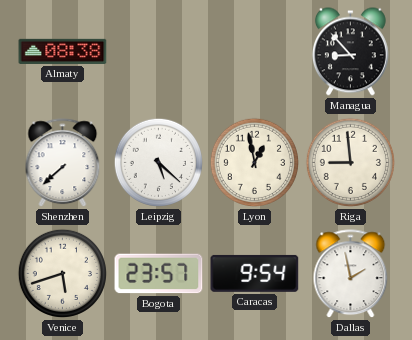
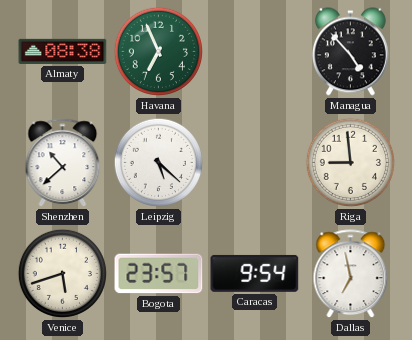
Havana: none -> 6:56 (158, 51)
Managua: 8:53 -> 4:53 (350, 52)
Shenzhen: 7:38 -> 10:38 (63, 163)
Lyon: 12:58 -> none (254, 162)
Dallas: 1:58 -> 6:58 (351, 274)
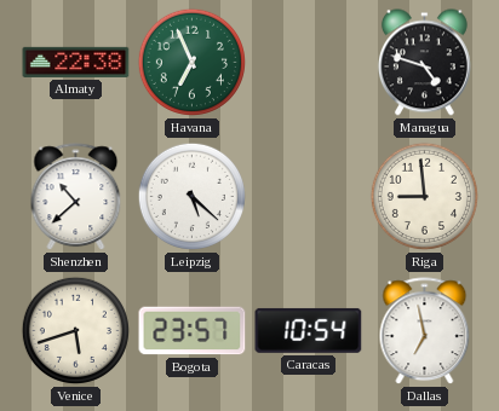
Almaty: 08:38 -> 22:38 (76, 62)
Managua: 4:53 -> 4:48 (424, 63)
Caracas: 9:54 -> 10:54 (309, 330)
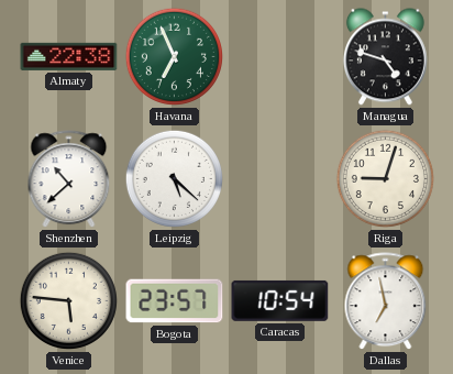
Riga: 8:59 -> 9:03 (385, 178)
Venice: 5:42 -> 5:46 (68, 300)
